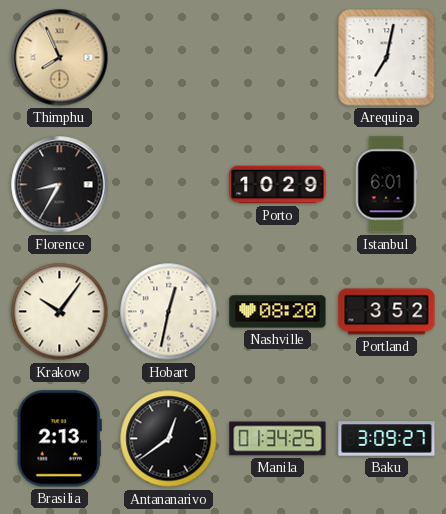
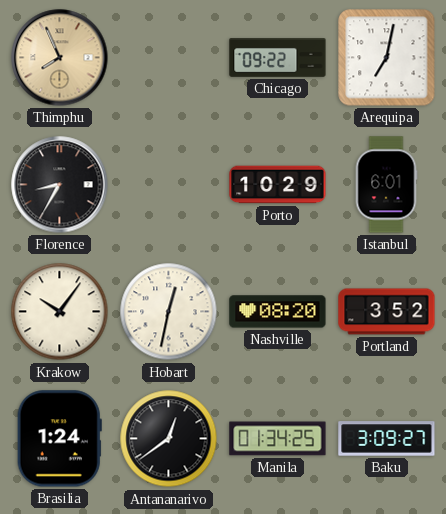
Chicago: none -> 09:22 (278, 58)
Brasilia: 2:13 -> 1:24 (59, 439)
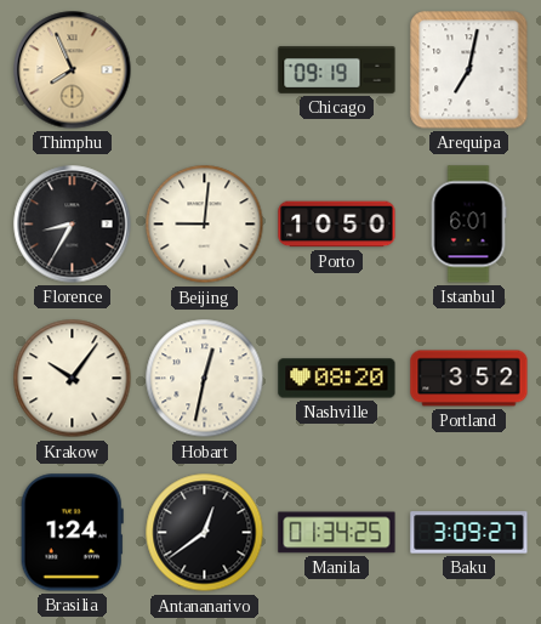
Chicago: 09:22 -> 09:19 (337, 70)
Beijing: none -> 9:01 (205, 225)
Porto: 10:29 -> 10:50 (337, 225)
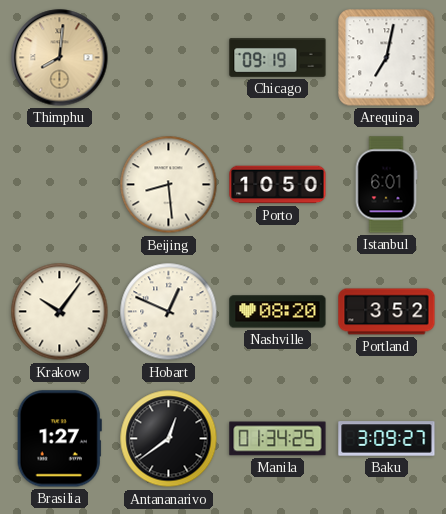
Thimphu: 7:56 -> 8:01 (60, 58)
Florence: 8:35 -> none (73, 225)
Beijing: 9:01 -> 8:29 (169, 185)
Hobart: 12:32 -> 12:49 (169, 312)
Brasilia: 1:24 -> 1:27 (59, 439)
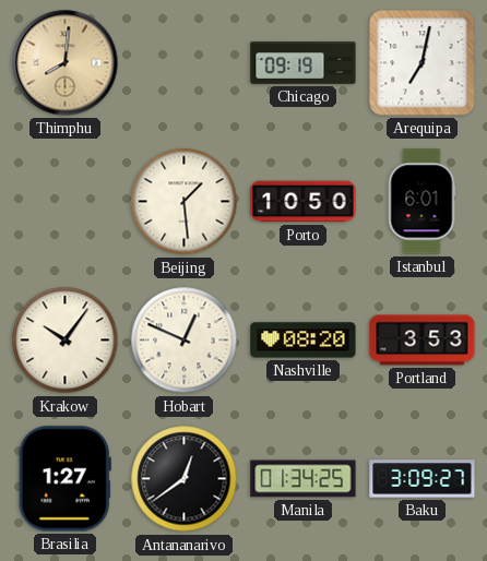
Beijing: 8:29 -> 1:29 (185, 202)
Portland: 3:52 -> 3:53 (423, 341)
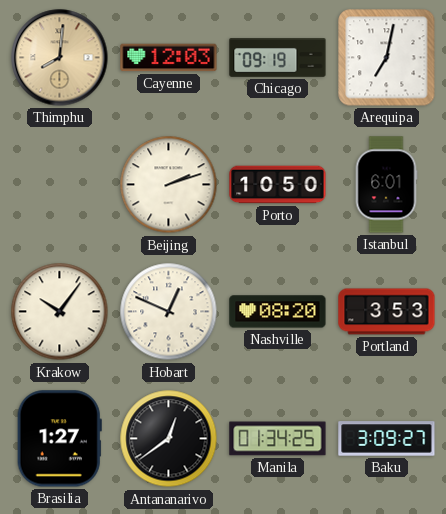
Cayenne: none -> 12:03 (169, 58)
Beijing: 1:29 -> 2:12 (169, 185)
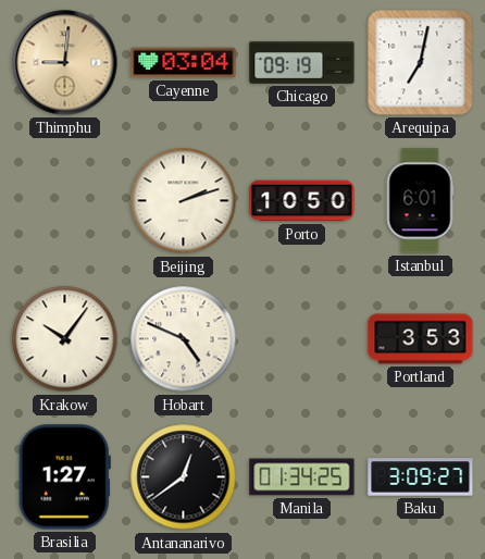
Thimphu: 8:01 -> 9:01 (65, 63)
Cayenne: 12:03 -> 03:04 (184, 63)
Hobart: 12:49 -> 4:49 (184, 339)
Nashville: 08:20 -> none (278, 312)
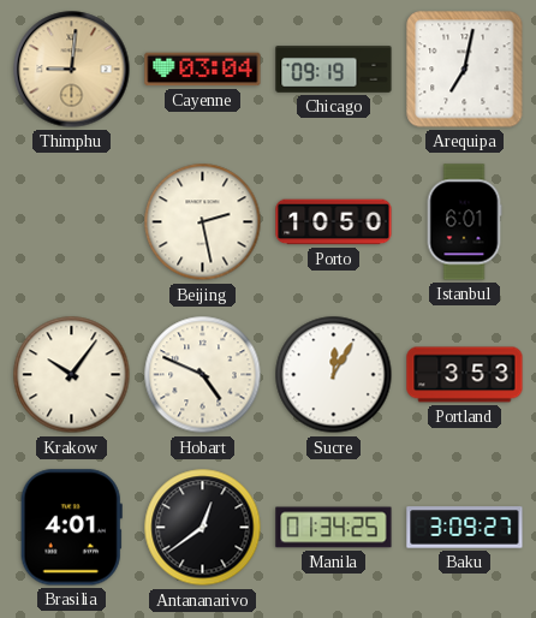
Beijing: 2:12 -> 2:28 (203, 222)
Sucre: none -> 12:05 (334, 375)
Brasilia: 1:27 -> 4:01 (71, 528)
